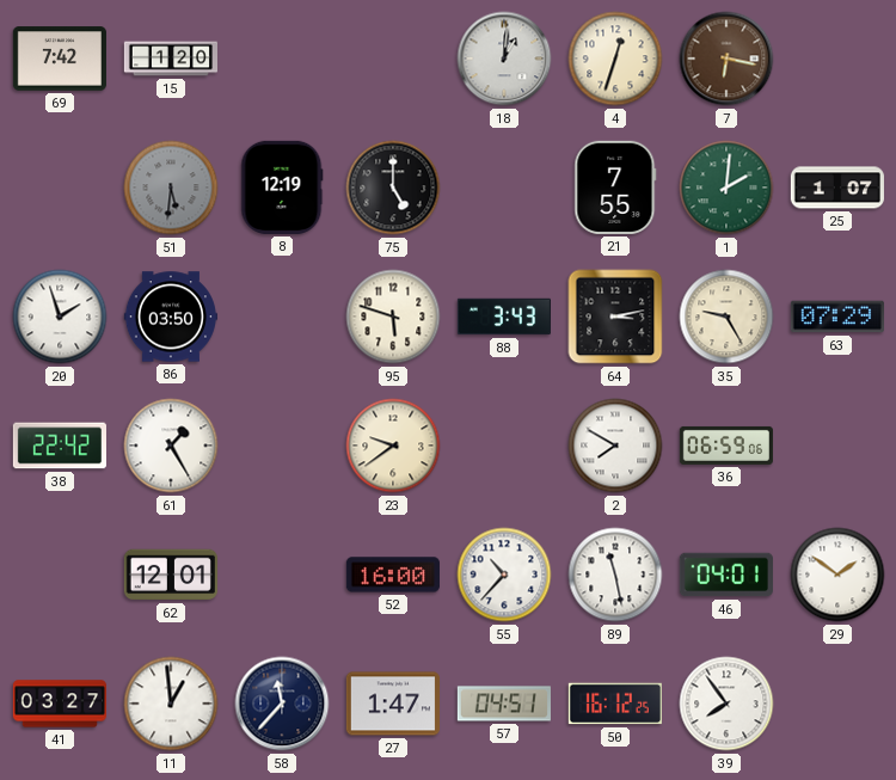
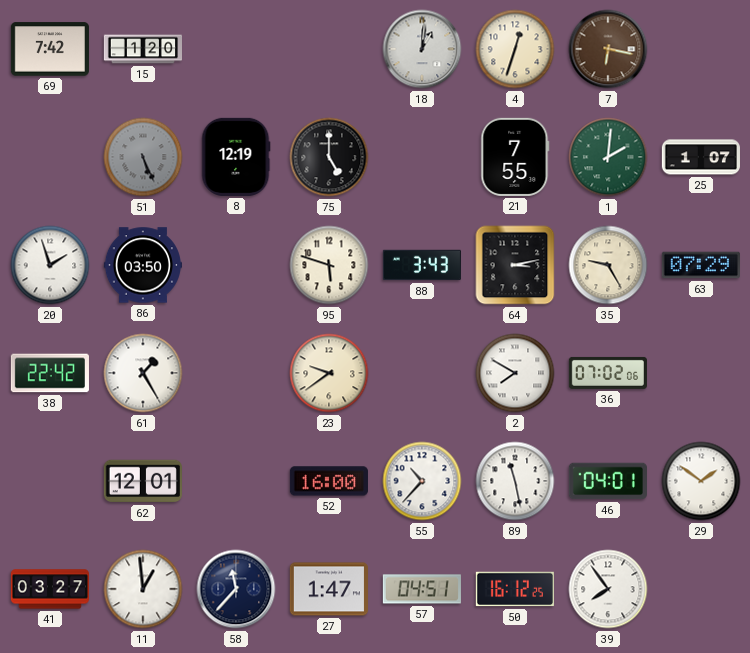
51: 5:31 -> 5:26 (143, 157)
36: 06:59 -> 07:02 (608, 373)
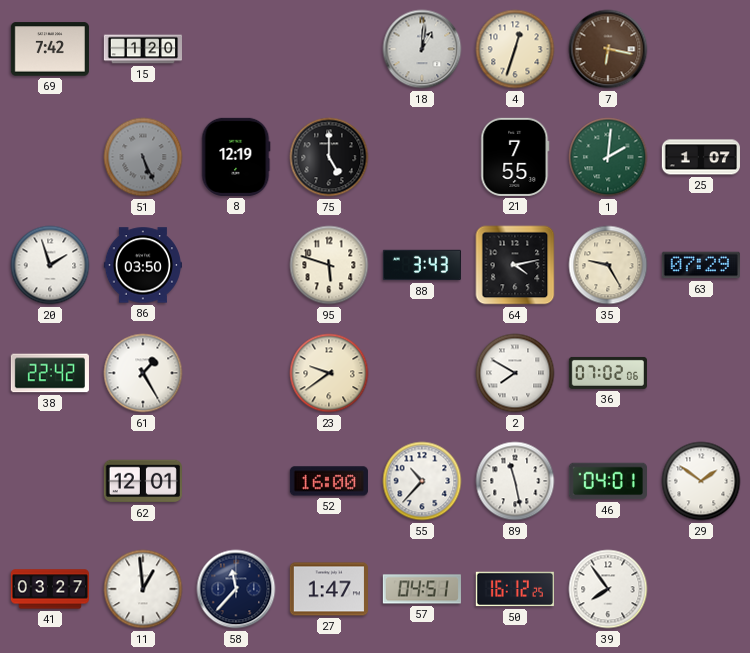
64: 3:13 -> 4:13 (515, 265)
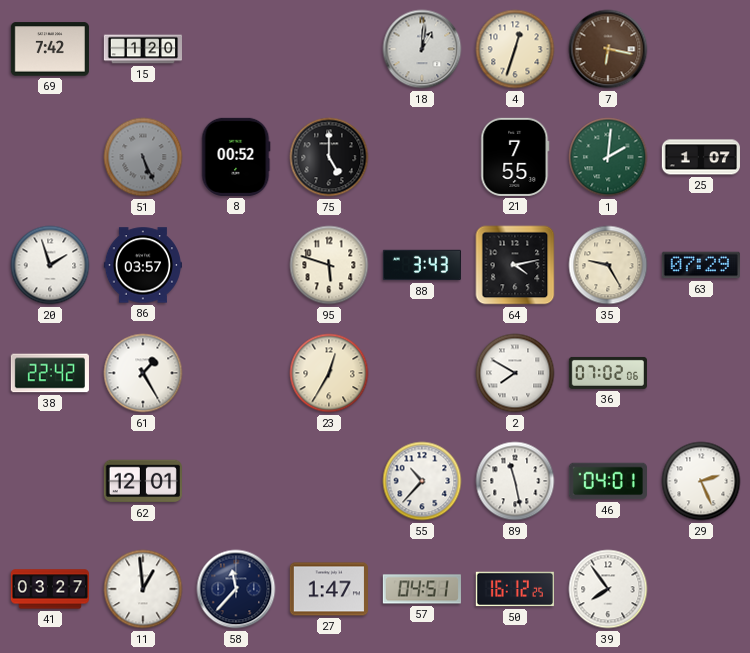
8: 12:19 -> 00:52 (236, 157)
86: 03:50 -> 03:57 (143, 265)
23: 9:39 -> 12:35 (329, 373)
52: 16:00 -> none (329, 481)
29: 1:51 -> 2:26 (701, 481)
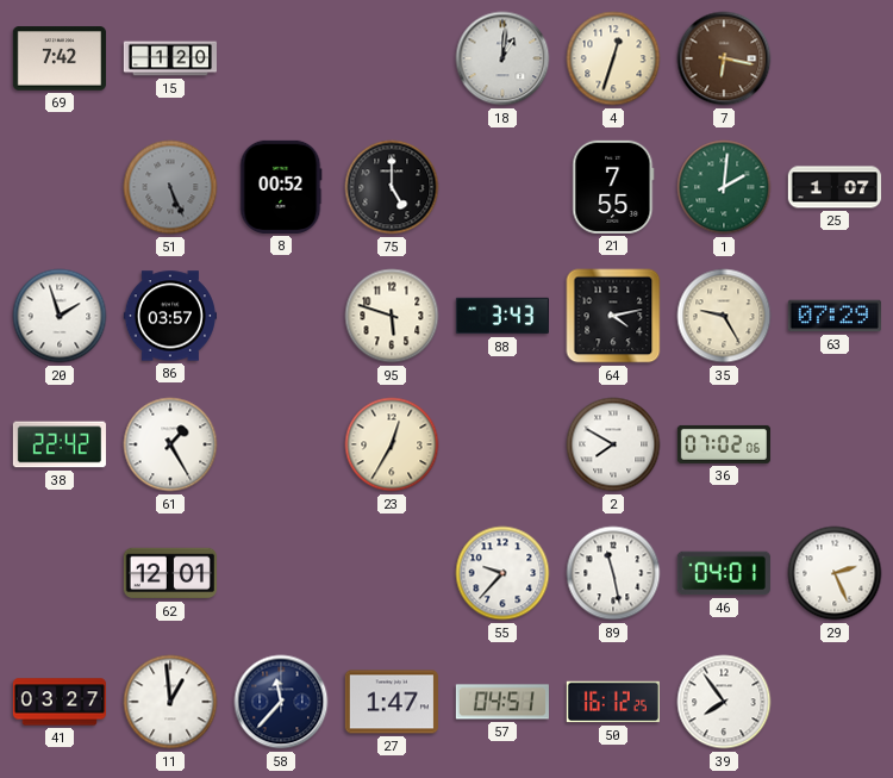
55: 10:37 -> 9:37 (502, 573)
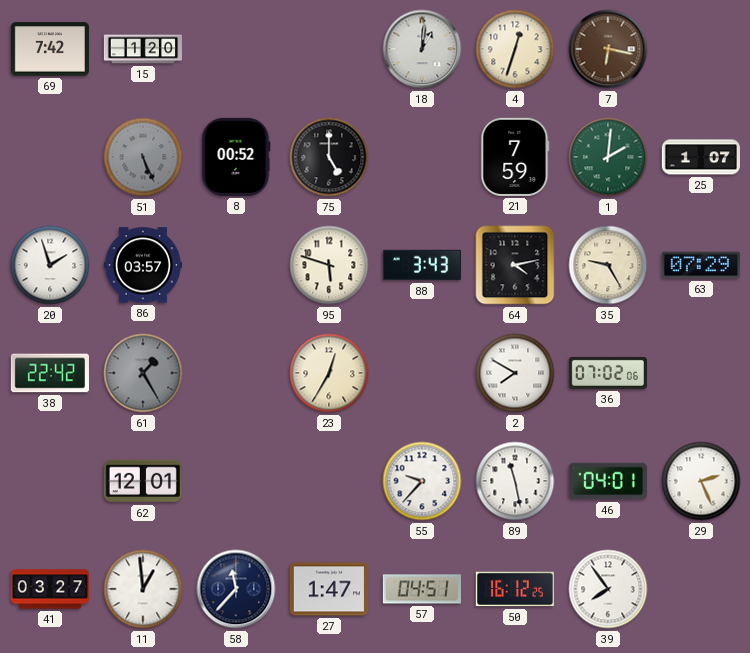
21: 7:55 -> 7:59 (515, 157)
61 dial: white -> grey (143, 373)
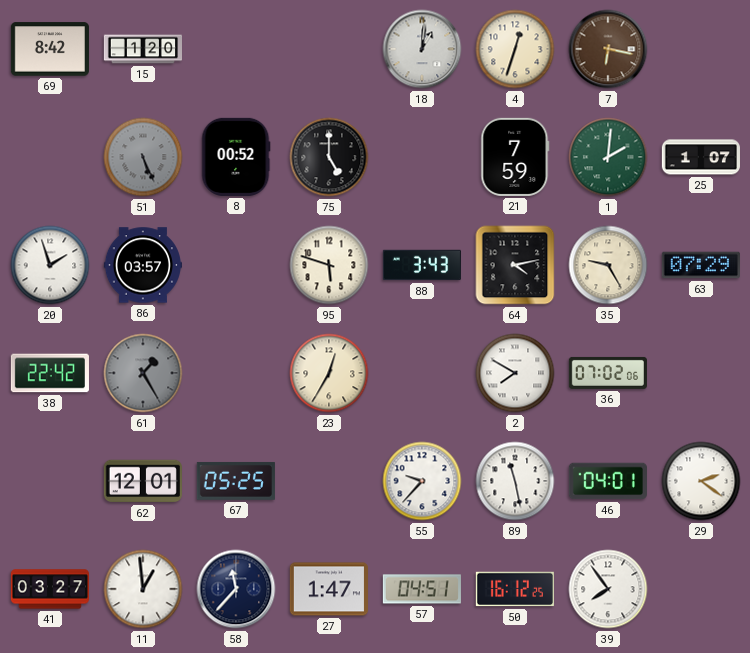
69: 7:42 -> 8:42 (50, 49)
67: none -> 05:25 (236, 481)
29: 2:26 -> 2:21 (701, 481)
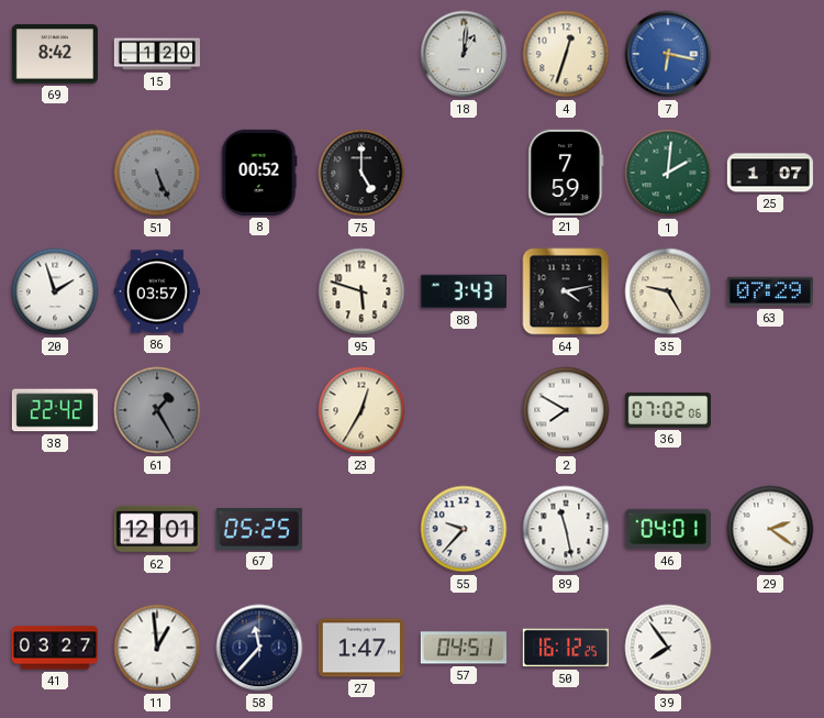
7 dial: brown -> blue (668, 54)
